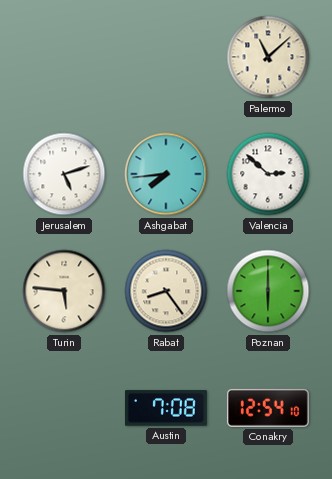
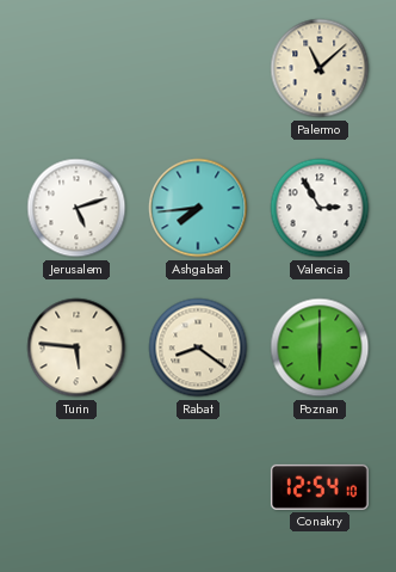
Valencia: 2:52 -> 2:55 (320, 208)
Rabat: 8:24 -> 8:21 (198, 347)
Austin: 7:08 -> none (166, 408)
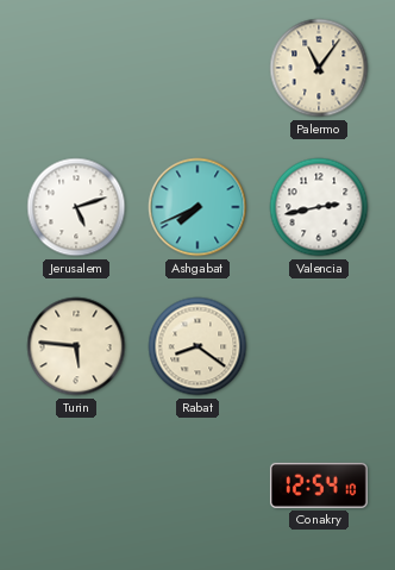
Palermo: 11:08 -> 11:06 (319, 68)
Ashgabat: 7:44 -> 7:41 (197, 207)
Valencia: 2:55 -> 2:43 (319, 207)
Poznan: 6:00 -> none (320, 347)
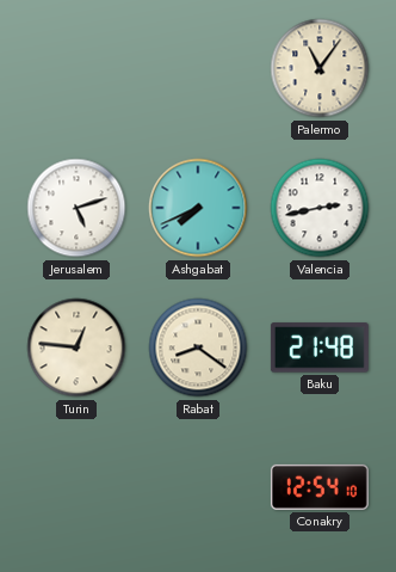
Turin: 5:46 -> 12:46 (76, 347)
Baku: none -> 21:48 (320, 347)
